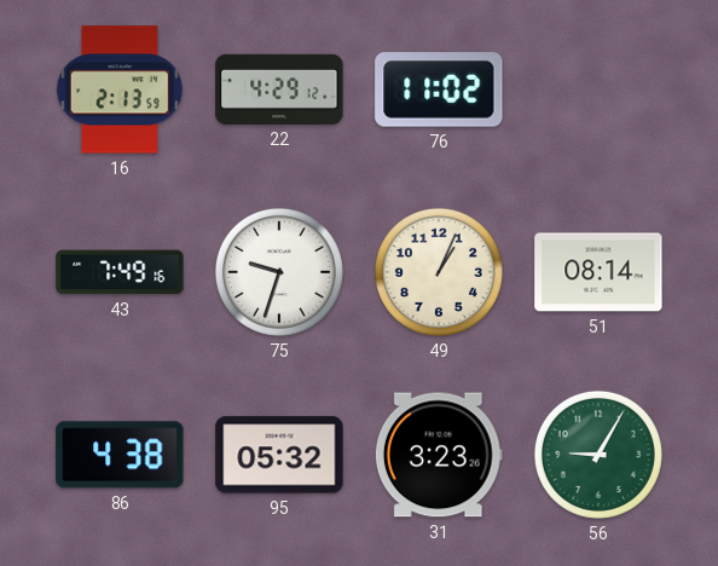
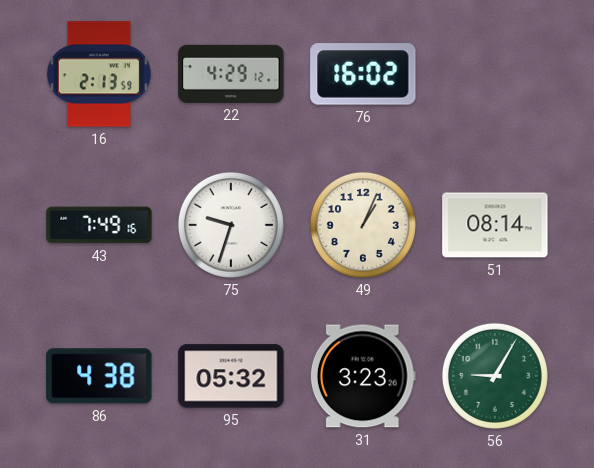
76: 11:02 -> 16:02 (363, 74)
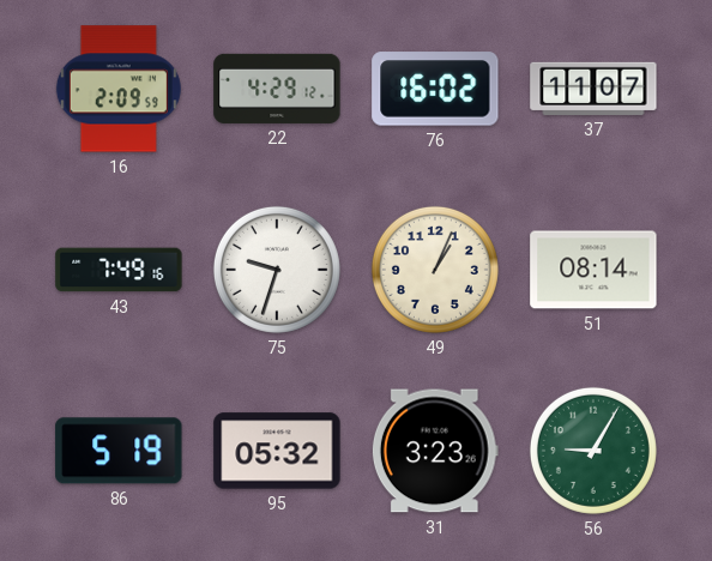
16: 2:13 -> 2:09 (119, 89)
37: none -> 11:07 (593, 89)
86: 4:38 -> 5:19 (119, 451)
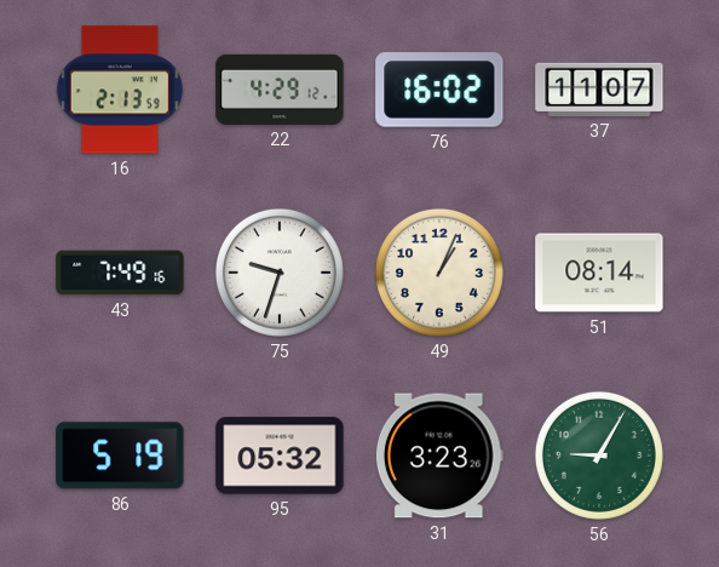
16: 2:09 -> 2:13 (120, 90)
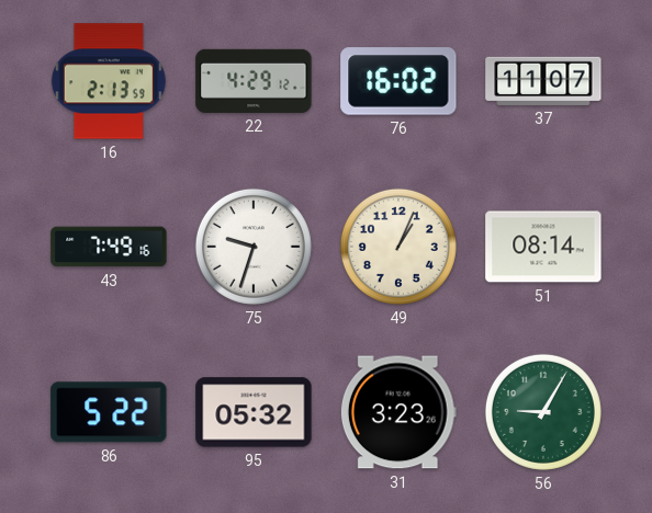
86: 5:19 -> 5:22 (109, 412)
